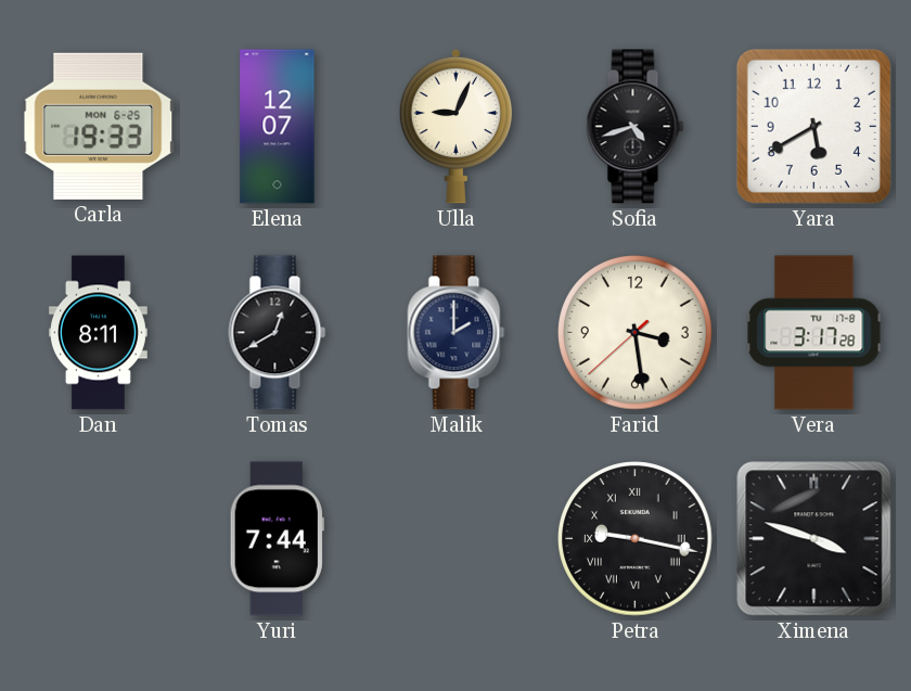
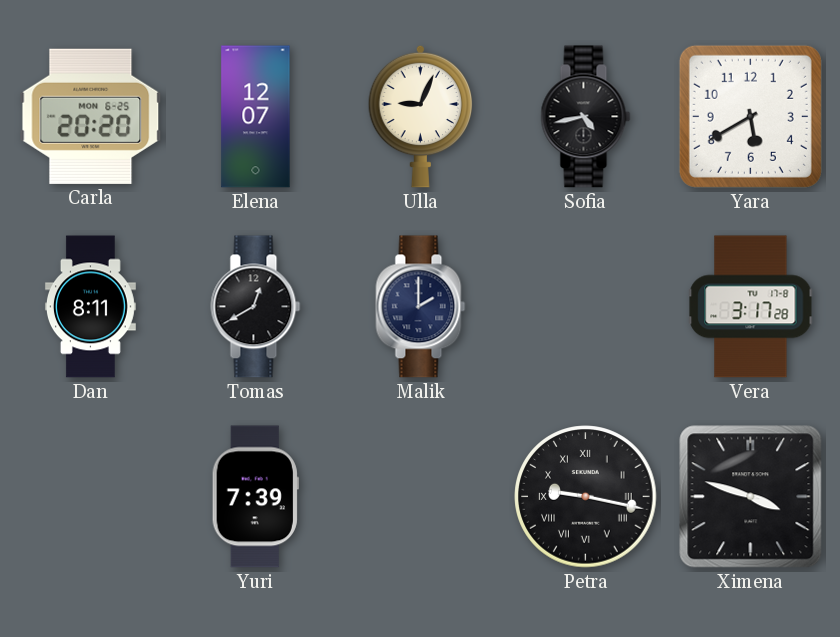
Carla: 19:33 -> 20:20 (91, 116)
Sofia: 4:42 -> 4:43 (586, 117)
Farid: 3:28 -> none (636, 333)
Yuri: 7:44 -> 7:39 (255, 497)
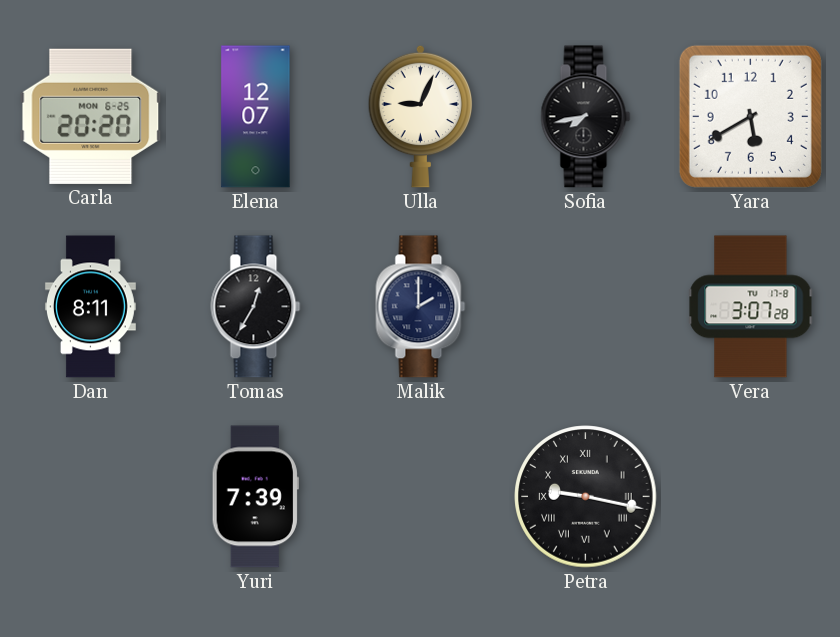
Sofia: 4:43 -> 7:43 (586, 117)
Tomas: 12:40 -> 12:35 (256, 307)
Vera: 3:17 -> 3:07 (751, 307)
Ximena: 3:48 -> none (751, 497)
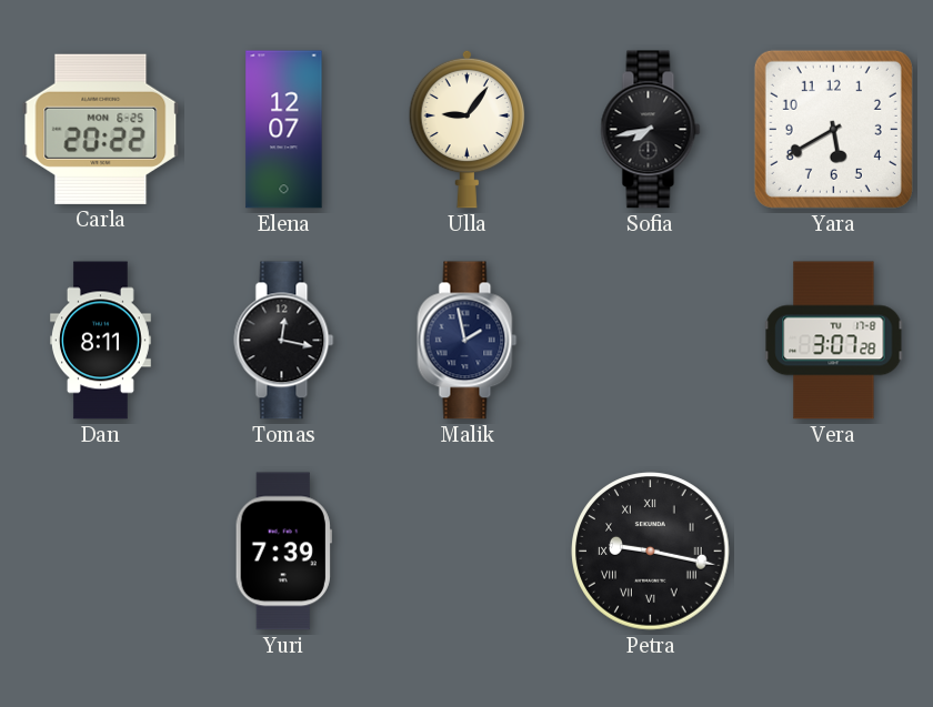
Carla: 20:20 -> 20:22 (101, 129)
Ulla: 9:04 -> 9:06 (468, 129)
Tomas: 12:35 -> 12:17 (284, 341)
Malik: 2:00 -> 1:58 (468, 341)
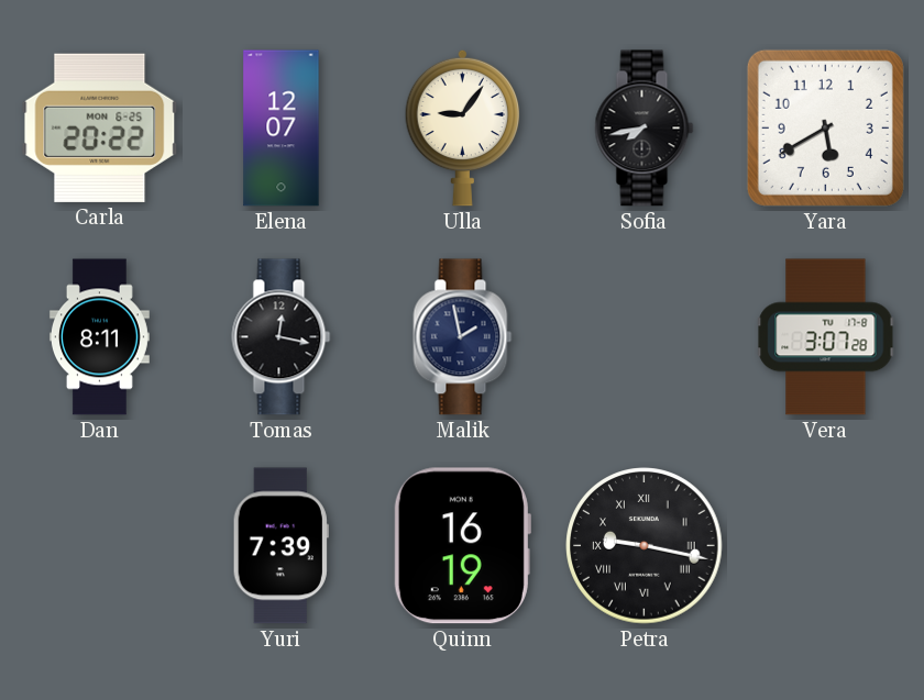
Quinn: none -> 16:19 (462, 546)
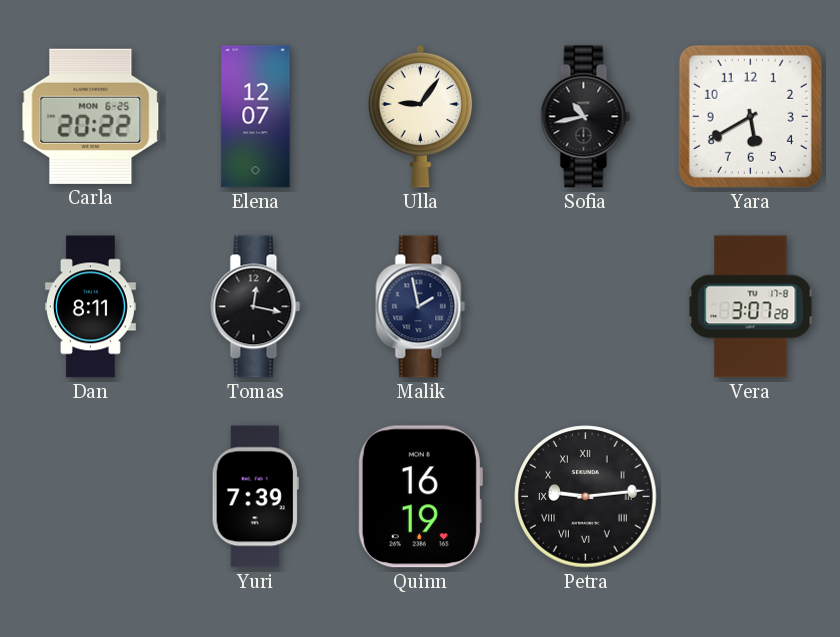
Sofia: 7:43 -> 10:43 (586, 117)
Petra: 9:17 -> 9:14 (586, 497)
